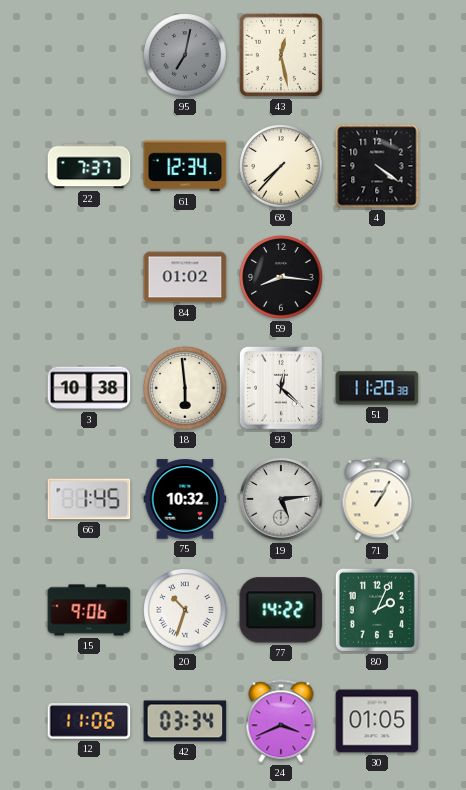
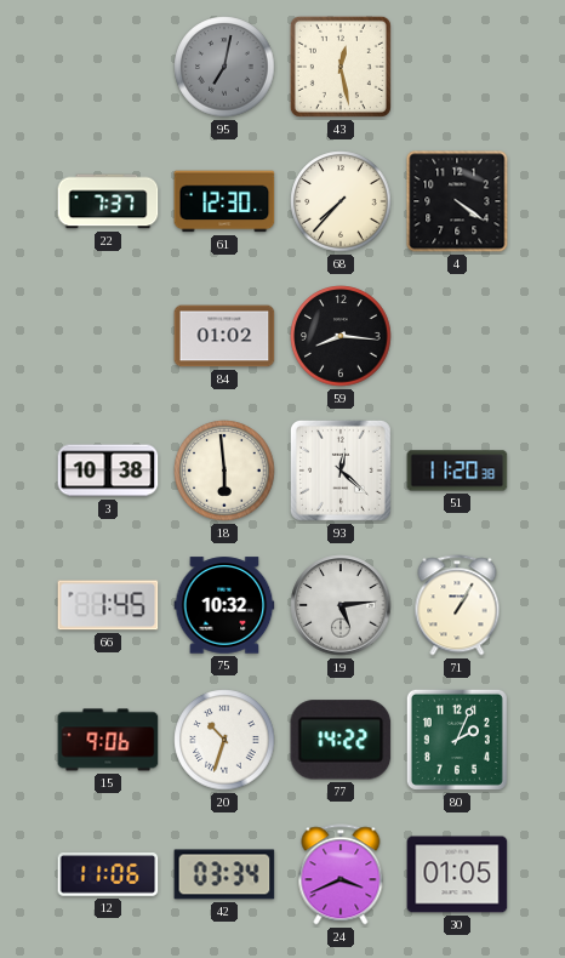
61: 12:34 -> 12:30 (224, 201)
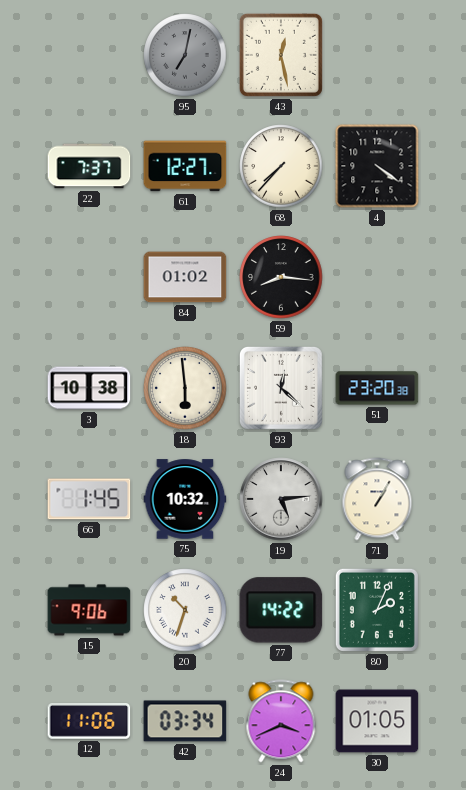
61: 12:30 -> 12:27 (185, 166)
51: 11:20 -> 23:20 (377, 388)
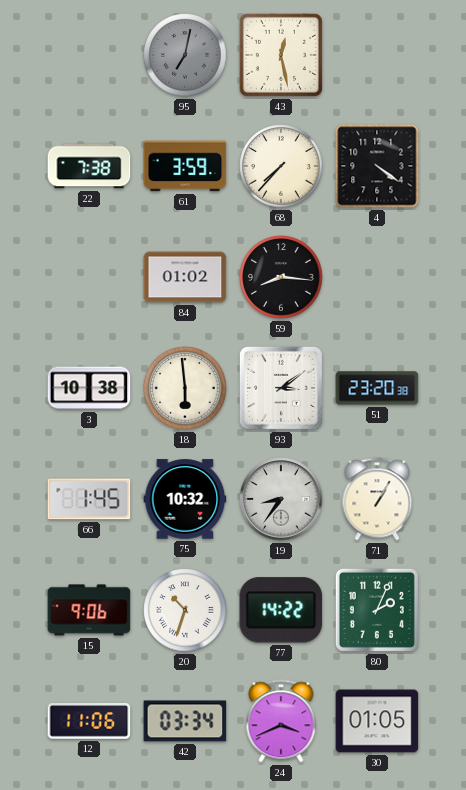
22: 7:37 -> 7:38 (89, 166)
61: 12:27 -> 3:59 (185, 166)
93: 12:22 -> 3:09 (281, 388)
19: 5:14 -> 8:36 (281, 499)
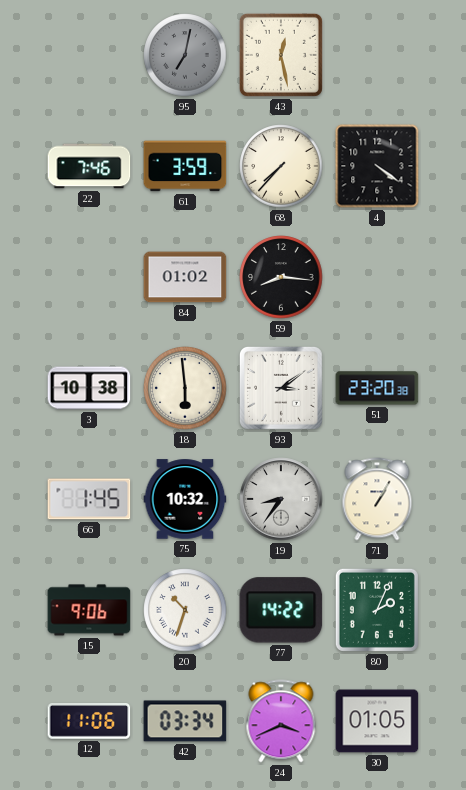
22: 7:38 -> 7:46 (89, 166)
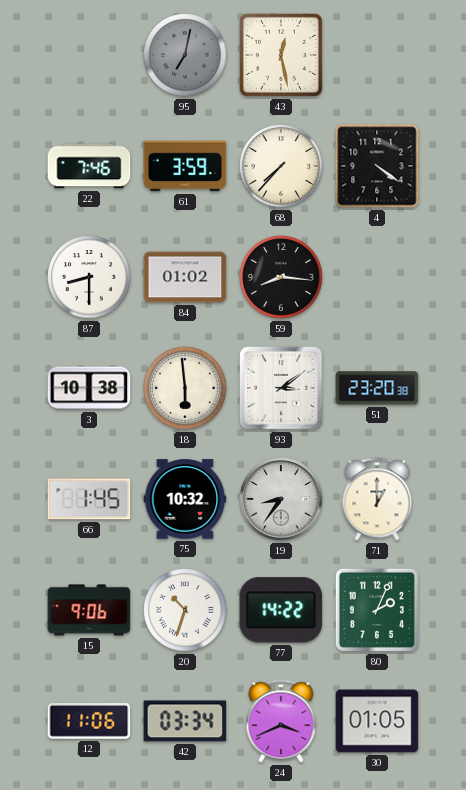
87: none -> 8:30 (89, 277)
71: 1:05 -> 1:00 (377, 499)
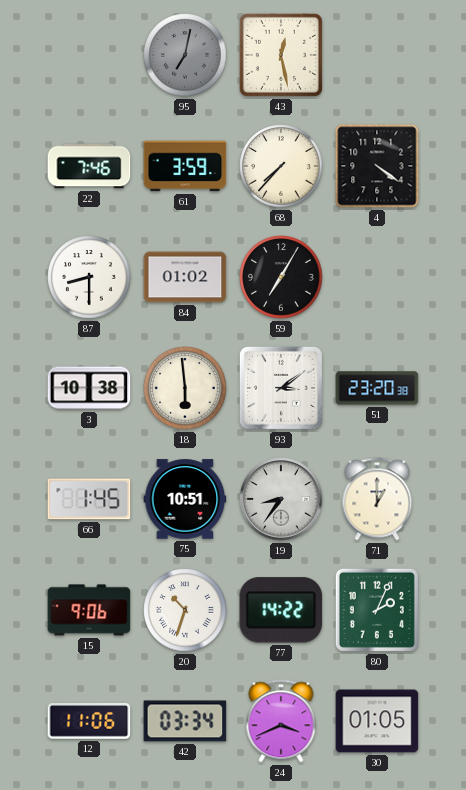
59: 8:16 -> 7:05 (281, 277)
75: 10:32 -> 10:51 (185, 499)
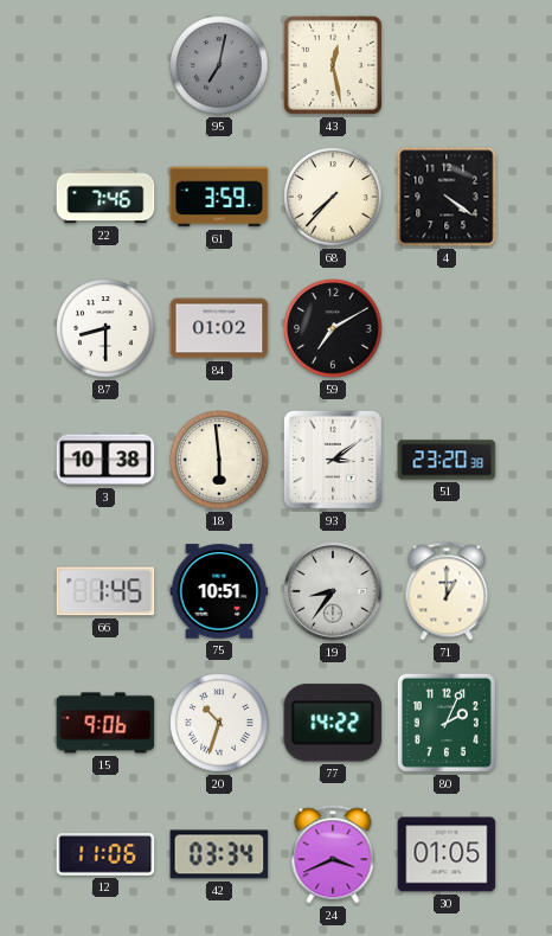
59: 7:05 -> 7:10 (333, 328)
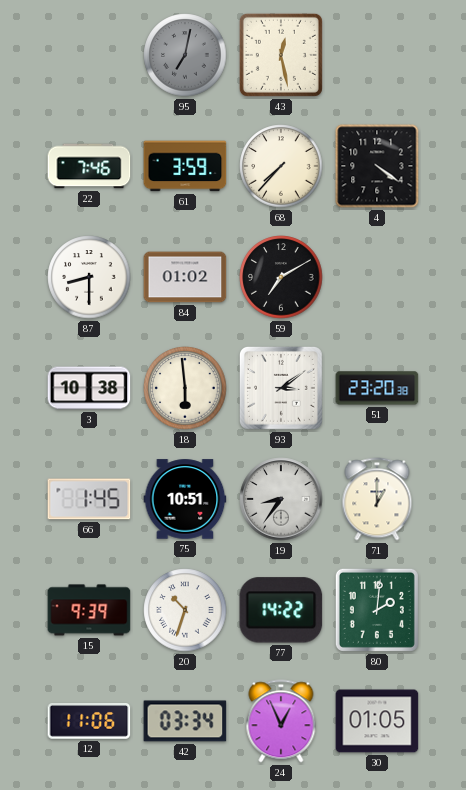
15: 9:06 -> 9:39 (89, 610)
80: 2:04 -> 2:01 (377, 610)
24: 3:41 -> 12:56 (281, 721)
